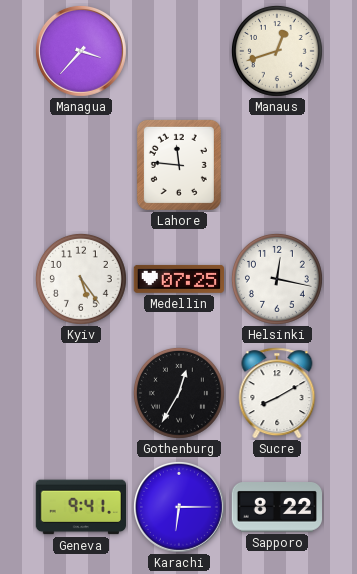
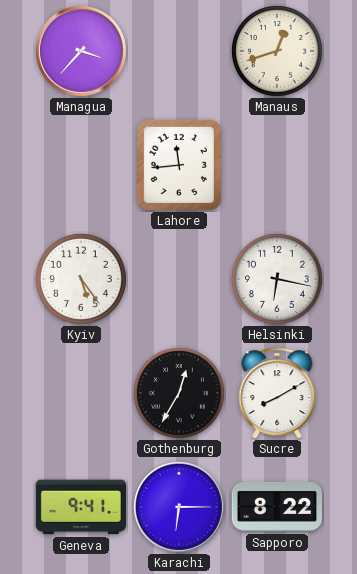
Lahore: 11:46 -> 11:44 (179, 165)
Medellin: 07:25 -> none (178, 279)
Helsinki: 12:17 -> 6:17 (277, 279)
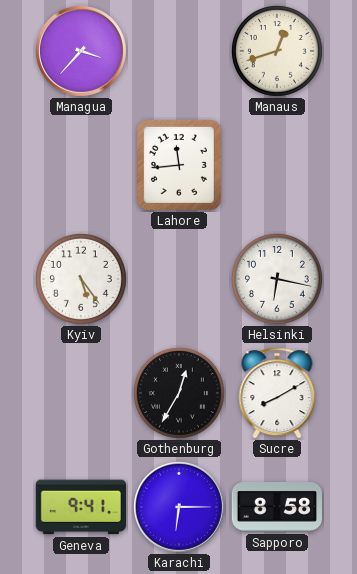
Sapporo: 8:22 -> 8:58 (276, 508)
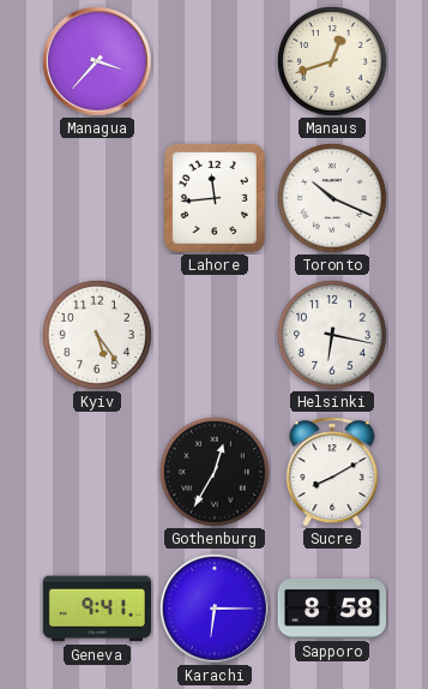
Toronto: none -> 10:19 (332, 198)
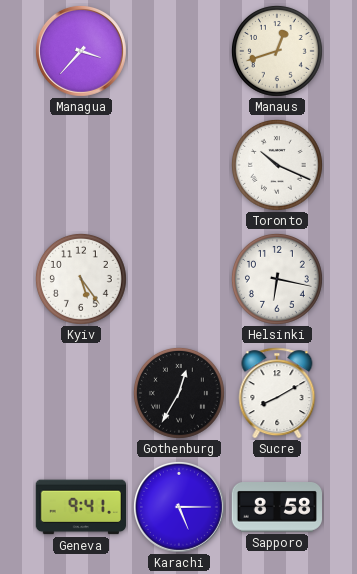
Lahore: 11:44 -> none (215, 198)
Karachi: 6:15 -> 5:15 (179, 507)
